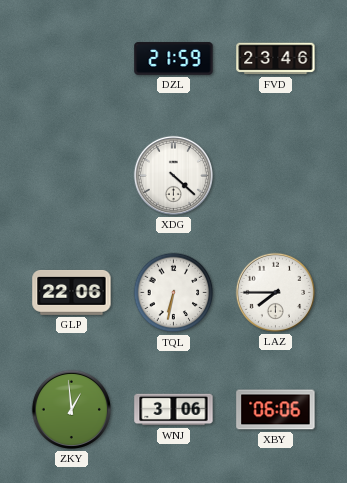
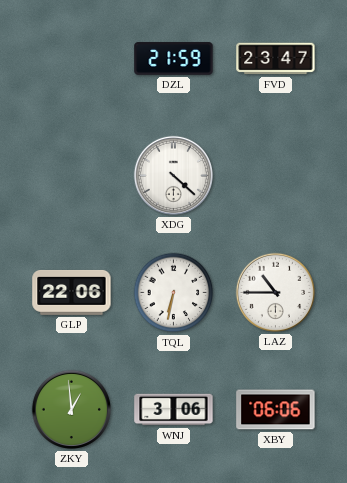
FVD: 23:46 -> 23:47 (276, 59)
LAZ: 7:45 -> 10:45 (275, 292)
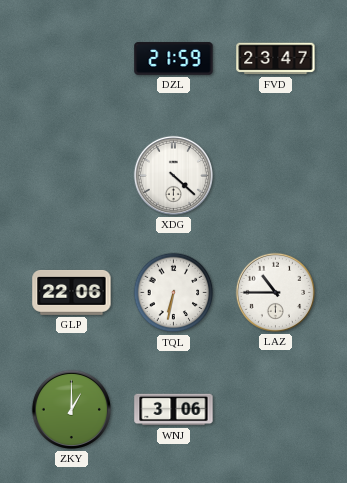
ZKY: 12:59 -> 1:00 (71, 409)
XBY: 06:06 -> none (276, 410)
